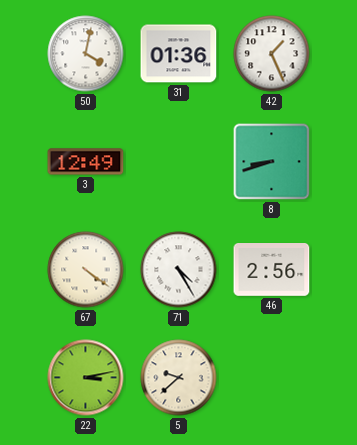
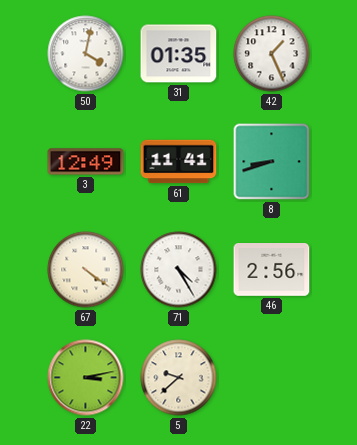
31: 01:36 -> 01:35 (179, 54)
61: none -> 11:41 (179, 162)
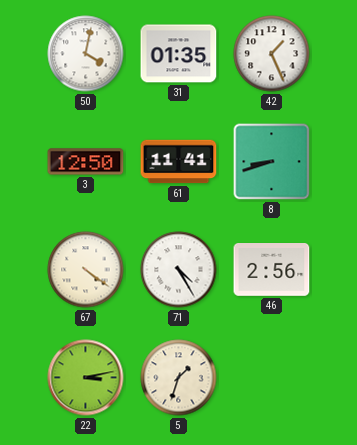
3: 12:49 -> 12:50 (86, 162)
5: 9:38 -> 1:33 (179, 378)
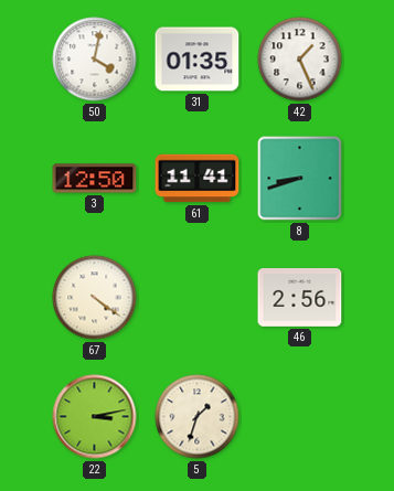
71: 4:25 -> none (179, 270)
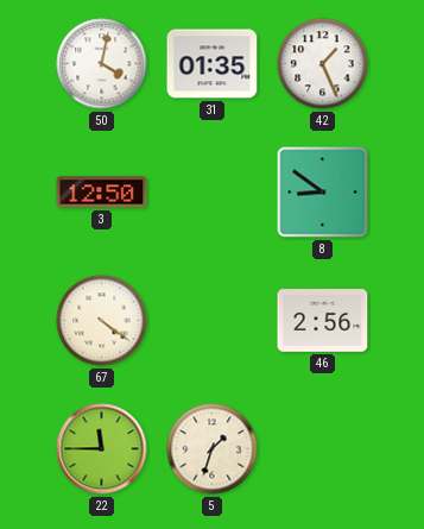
61: 11:41 -> none (198, 179)
8: 8:42 -> 8:51 (323, 193)
22: 3:13 -> 11:45 (102, 449)
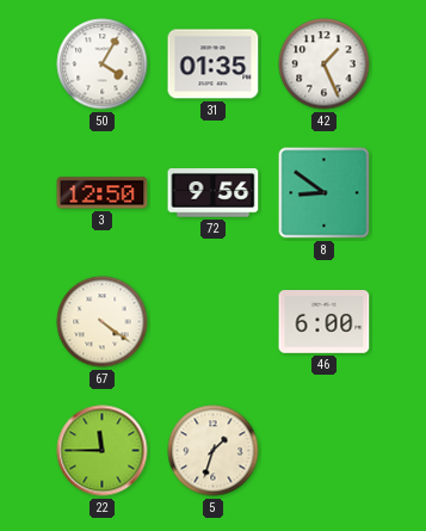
50: 4:02 -> 4:05 (103, 64)
72: none -> 9:56 (214, 193)
46: 2:56 -> 6:00 (325, 322)
